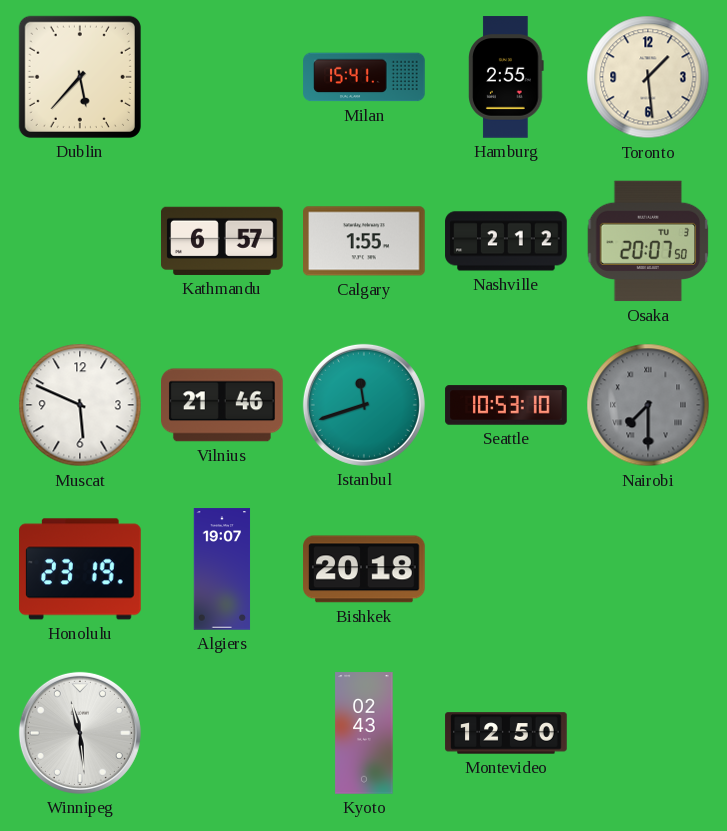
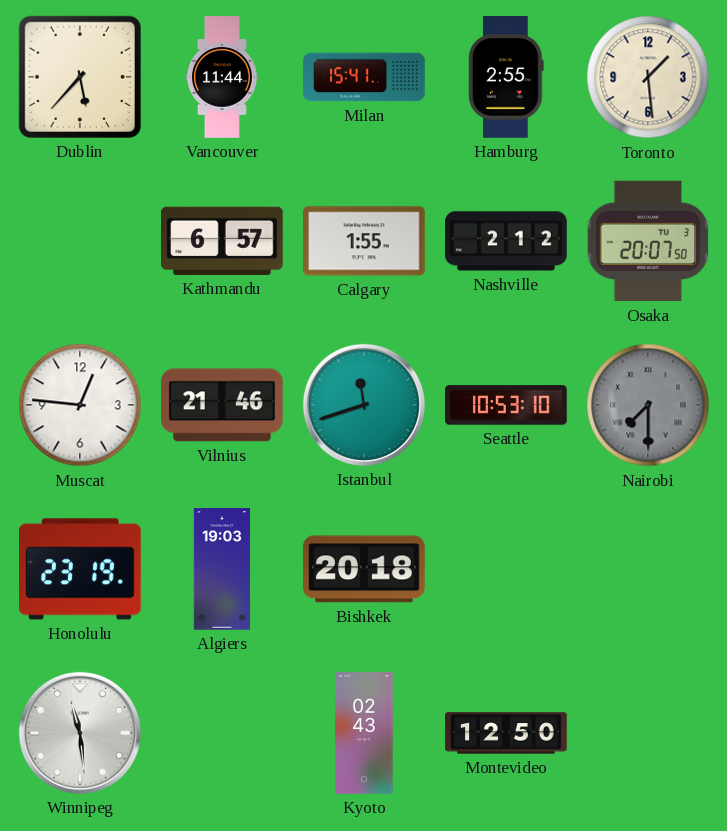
Vancouver: none -> 11:44 (222, 77)
Muscat: 5:49 -> 12:46 (80, 405)
Algiers: 19:07 -> 19:03 (222, 569)
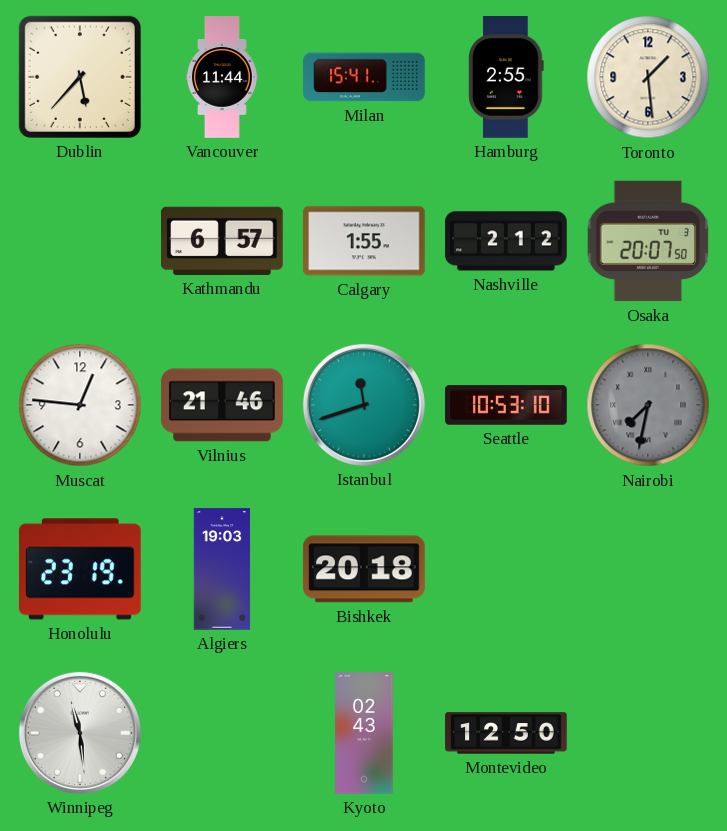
Nairobi: 7:30 -> 7:32 (648, 405)
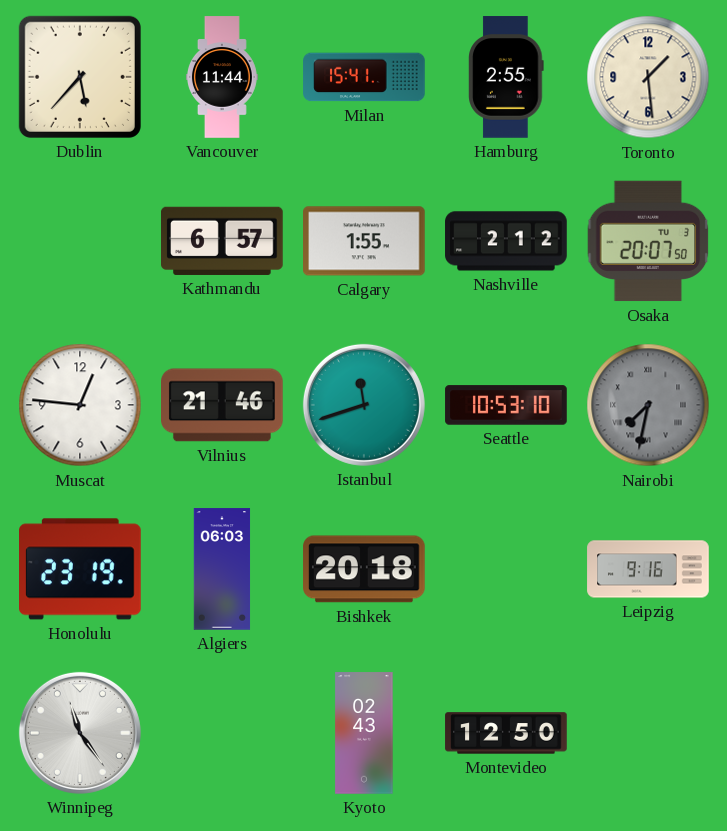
Algiers: 19:03 -> 06:03 (222, 569)
Leipzig: none -> 9:16 (648, 569)
Winnipeg: 11:29 -> 11:24 (80, 733)
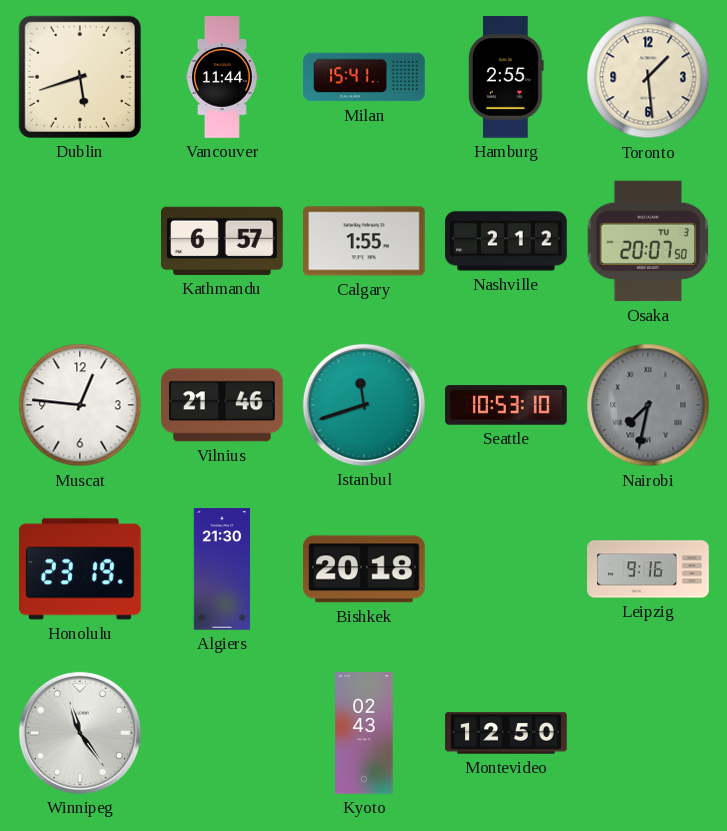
Dublin: 5:37 -> 5:42 (80, 77)
Algiers: 06:03 -> 21:30 (222, 569)
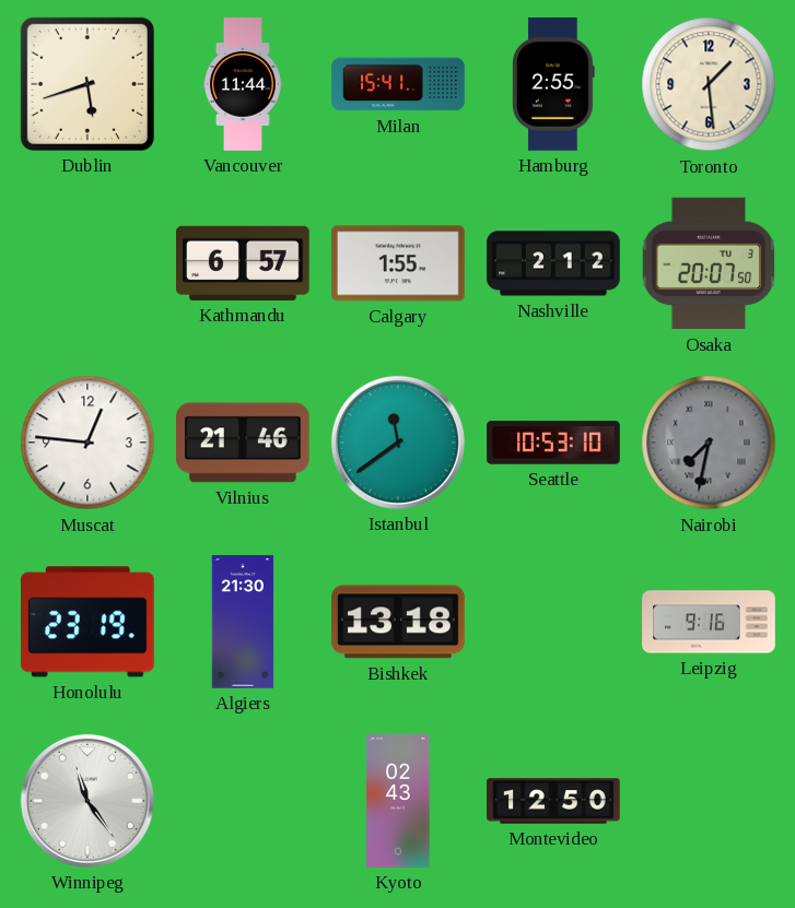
Istanbul: 11:42 -> 11:39 (398, 443)
Bishkek: 20:18 -> 13:18 (398, 622)
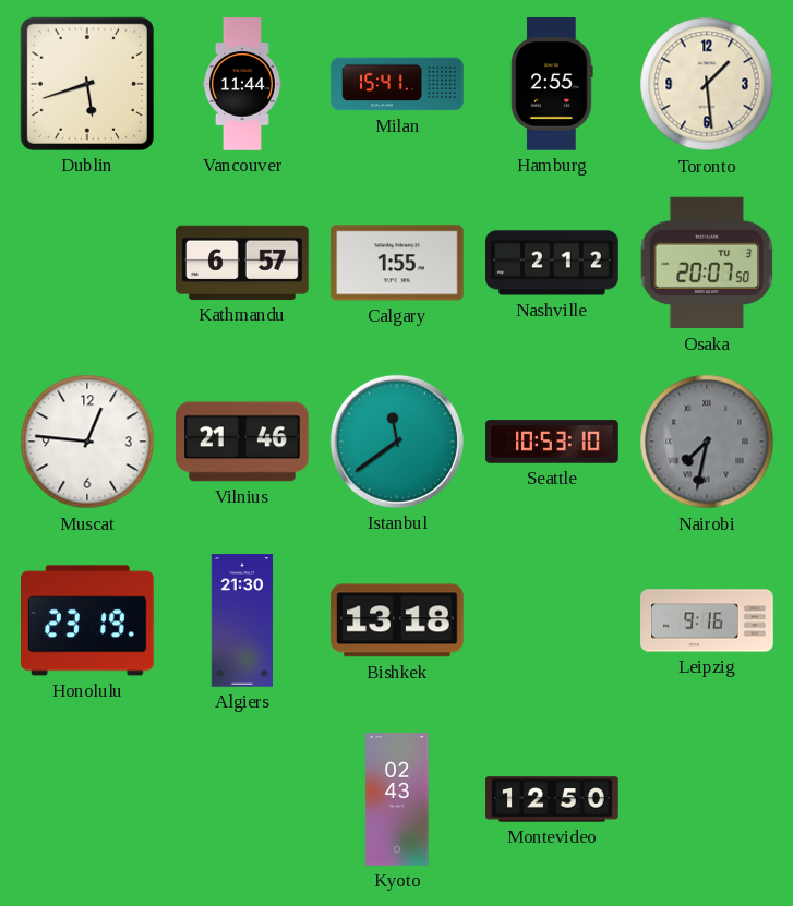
Winnipeg: 11:24 -> none (87, 801)
